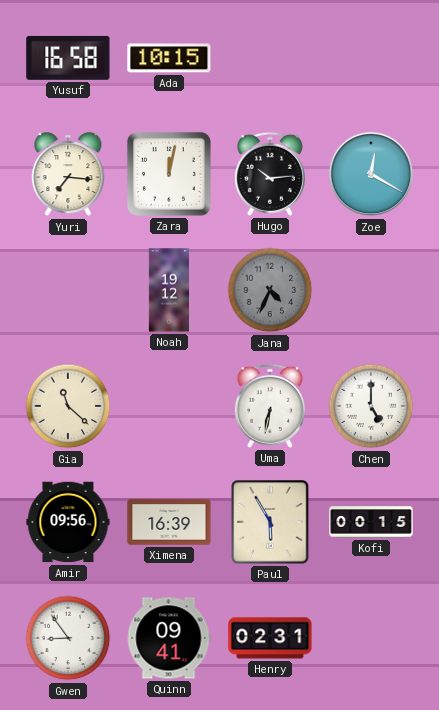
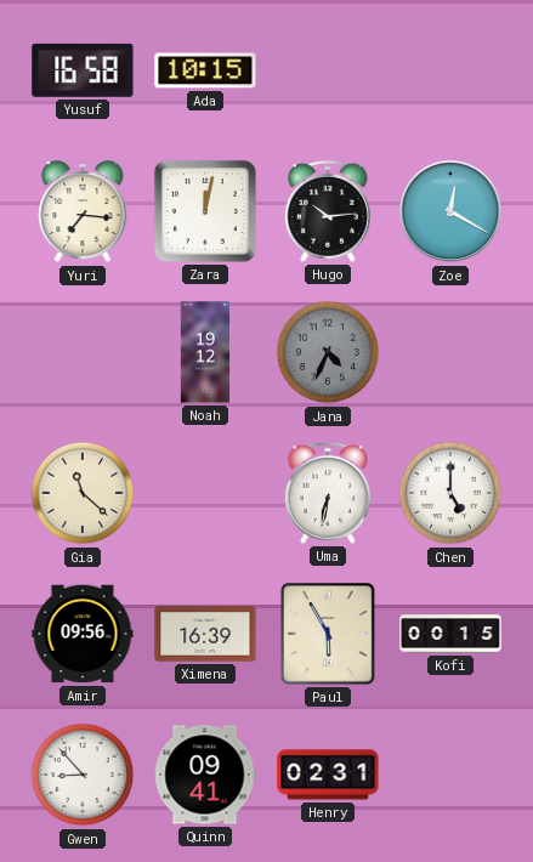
Gwen: 8:54 -> 8:53 (83, 775)
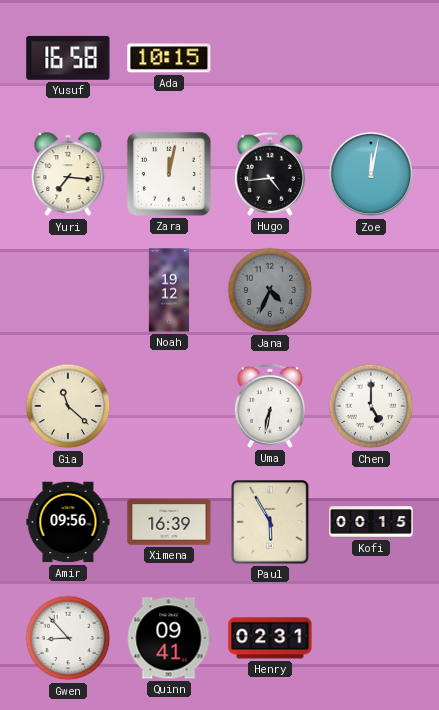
Hugo: 10:14 -> 4:44 (270, 174)
Zoe: 12:20 -> 12:02 (371, 174)
